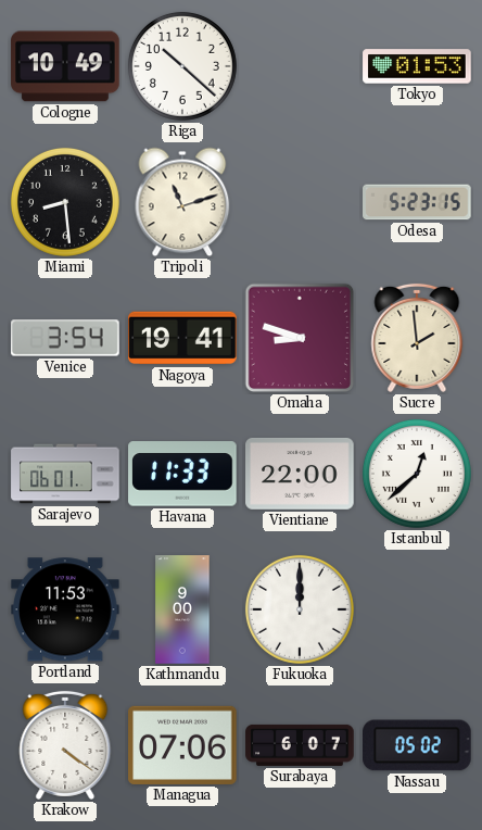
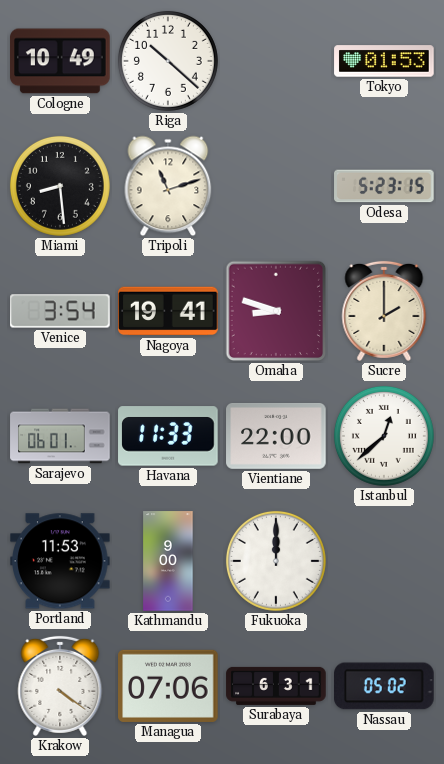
Sucre: 1:59 -> 2:00 (384, 311)
Surabaya: 6:07 -> 6:31 (276, 686)
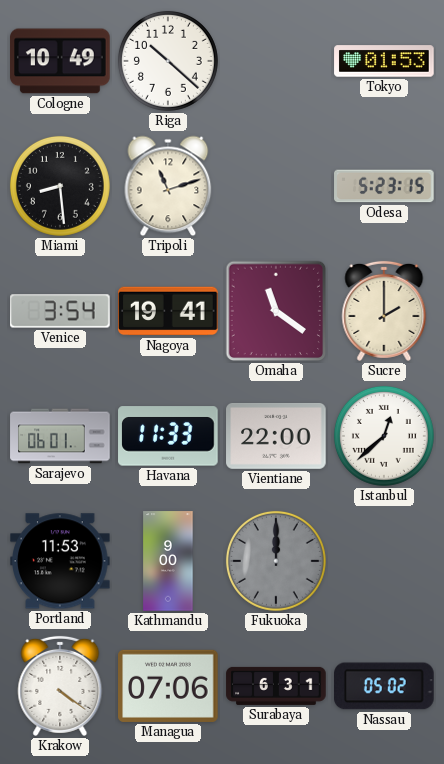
Omaha: 8:48 -> 11:21 (276, 311)
Fukuoka dial: white -> grey (276, 561)
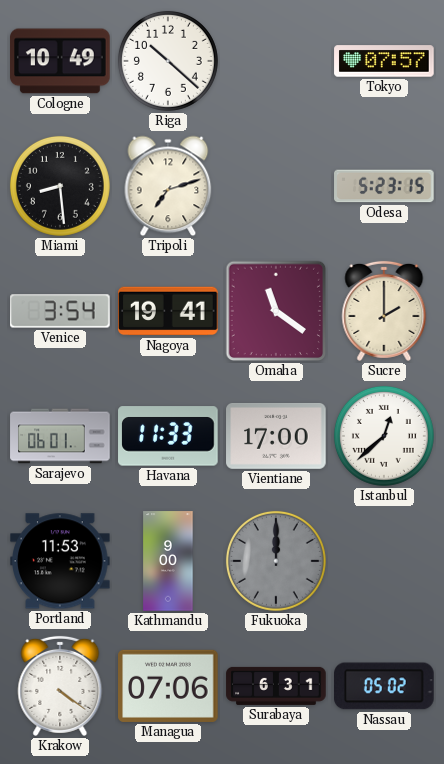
Tokyo: 01:53 -> 07:57 (384, 61)
Tripoli: 11:12 -> 7:12 (168, 186)
Vientiane: 22:00 -> 17:00 (276, 436)
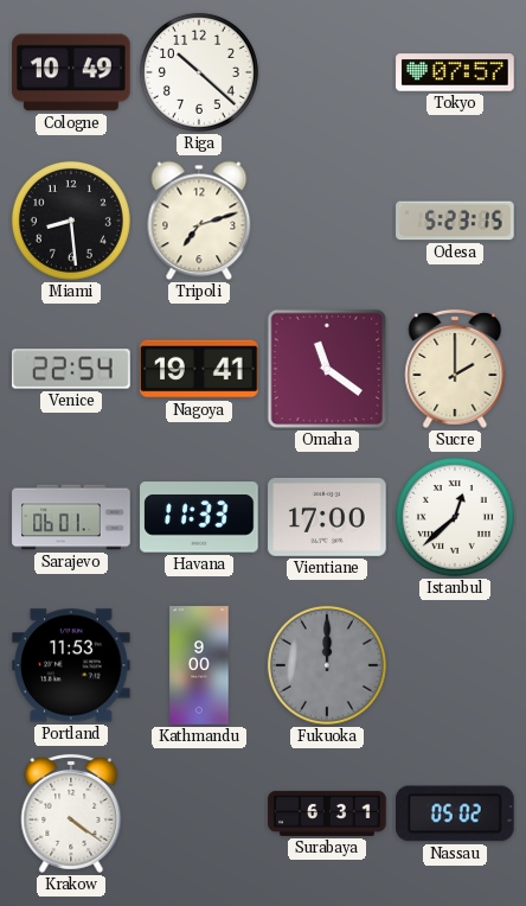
Venice: 3:54 -> 22:54 (71, 369)
Managua: 07:06 -> none (168, 686)
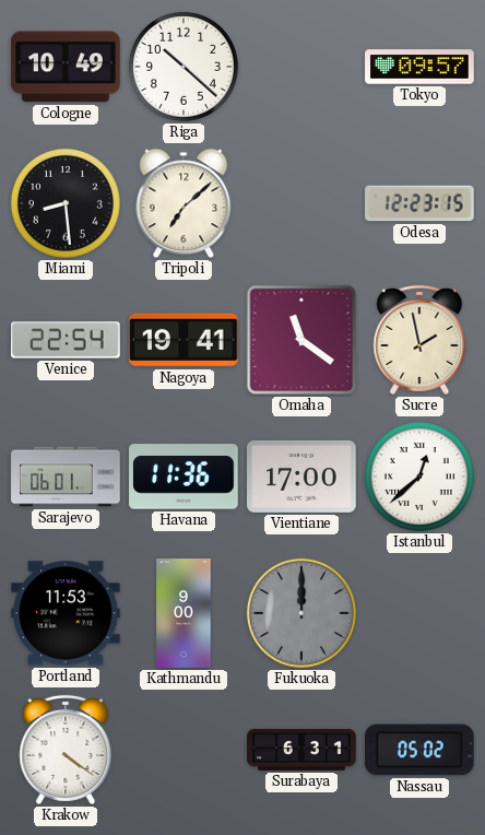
Tokyo: 07:57 -> 09:57 (419, 67)
Tripoli: 7:12 -> 7:08 (184, 203)
Odesa: 5:23 -> 12:23 (419, 203)
Sucre: 2:00 -> 1:58 (419, 340)
Havana: 11:33 -> 11:36 (184, 477)
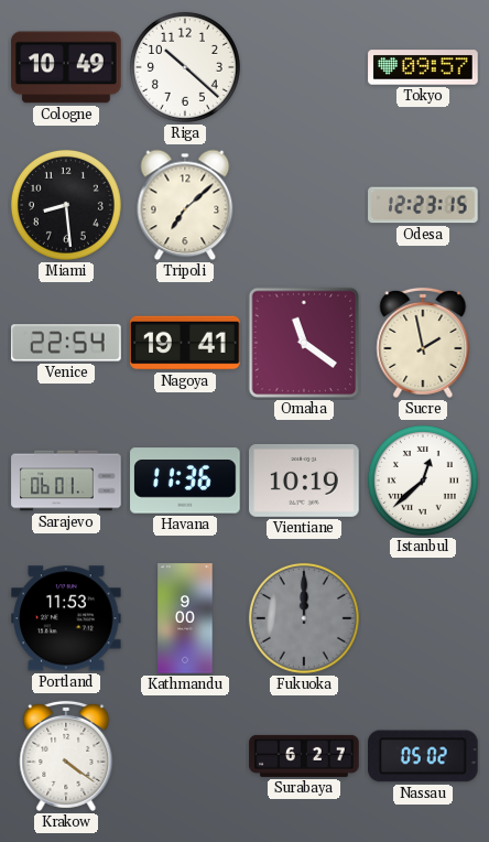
Vientiane: 17:00 -> 10:19 (304, 481)
Surabaya: 6:31 -> 6:27 (304, 756)
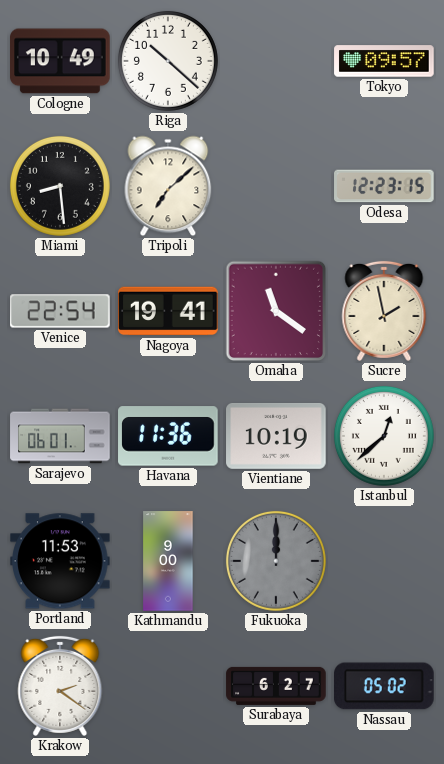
Krakow: 4:21 -> 2:21 (60, 686)
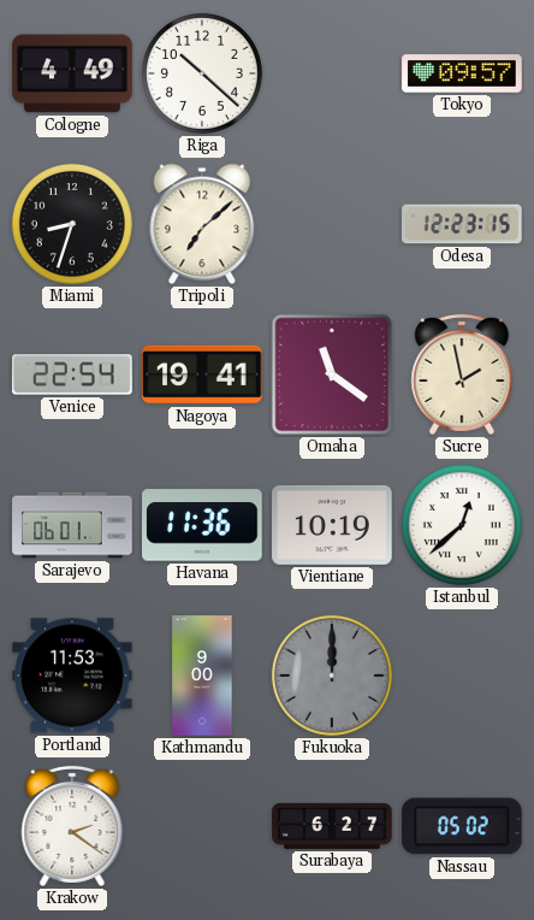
Cologne: 10:49 -> 4:49 (72, 73)
Miami: 8:29 -> 8:33 (72, 224)
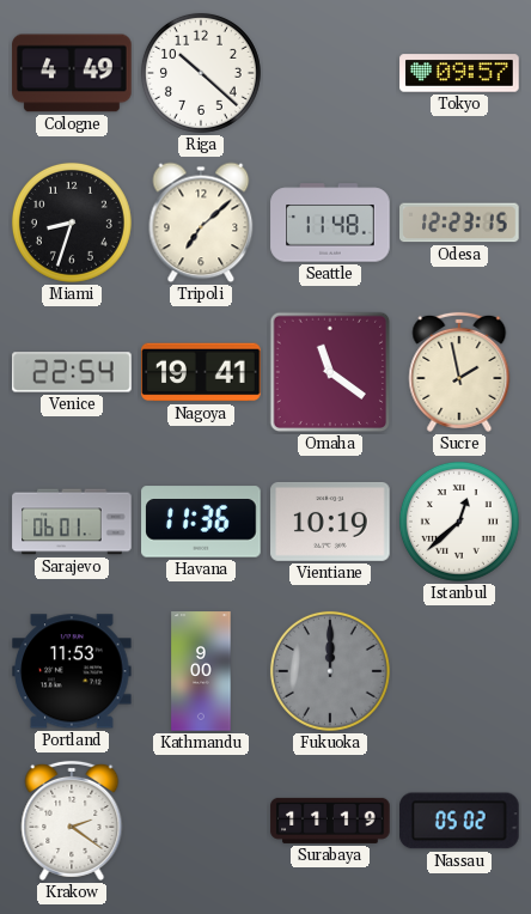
Seattle: none -> 11:48 (330, 223)
Surabaya: 6:27 -> 11:19 (330, 821)
